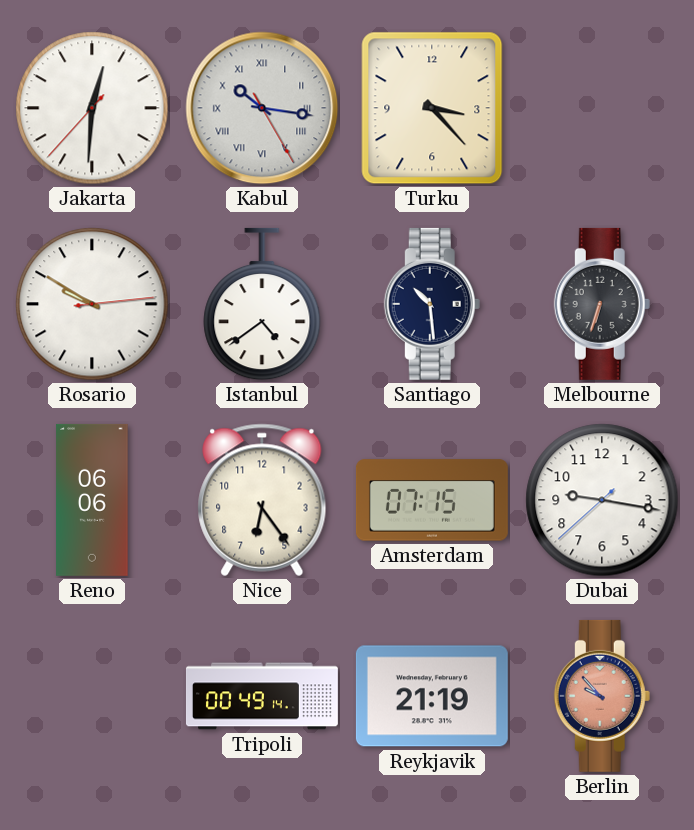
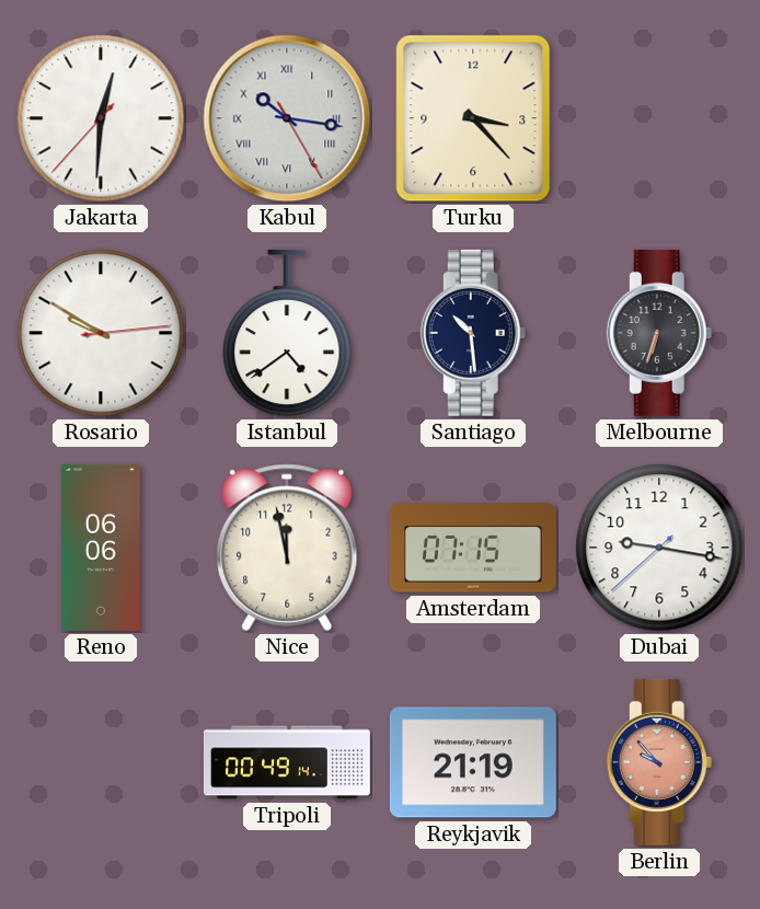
Nice: 6:24 -> 11:58 (287, 548)
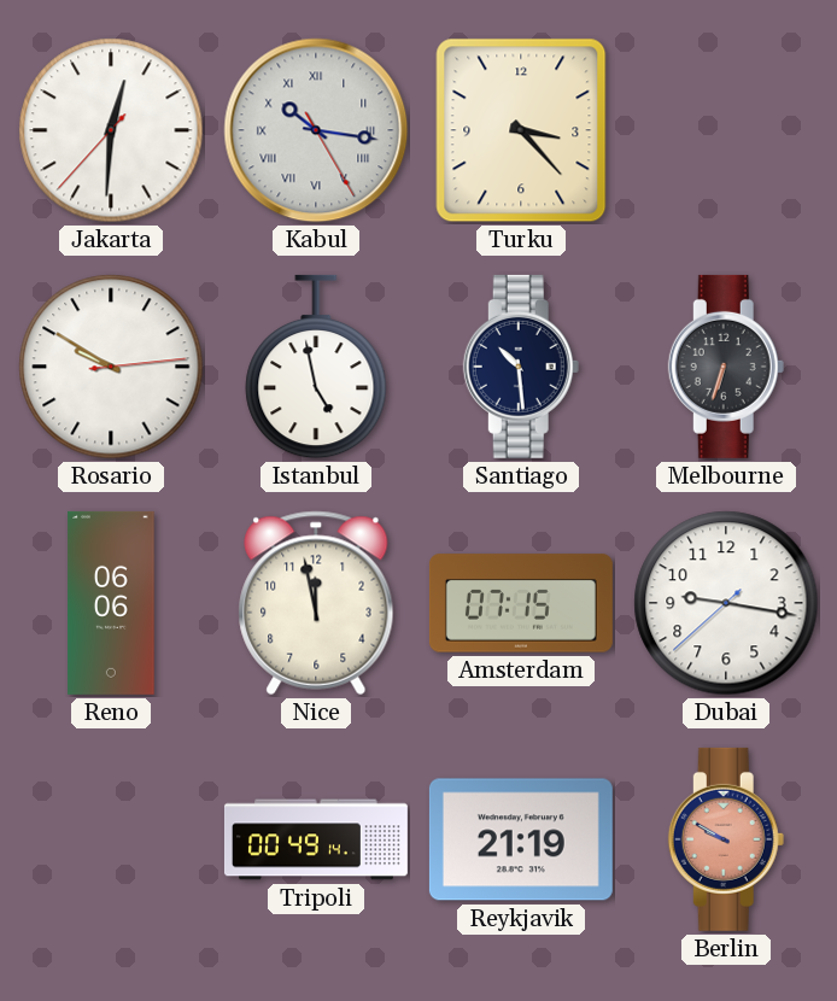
Istanbul: 4:39 -> 4:58 (316, 367)
Berlin: 9:53 -> 9:50 (726, 839)
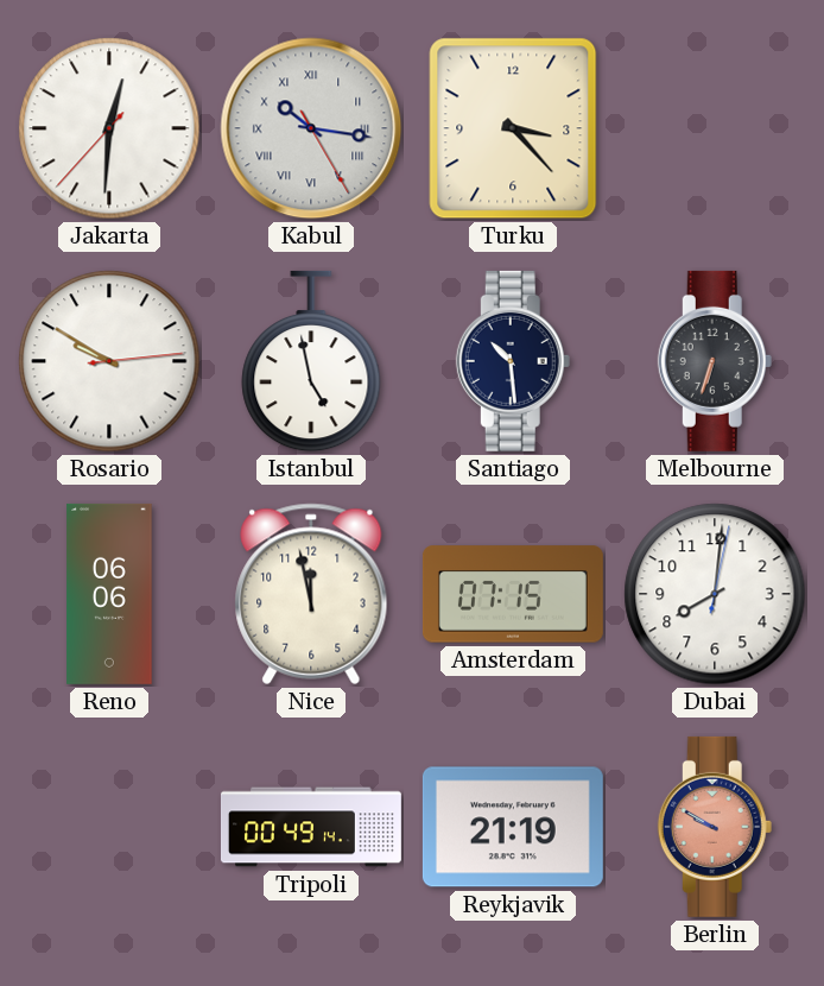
Dubai: 9:16 -> 8:01 (715, 594)
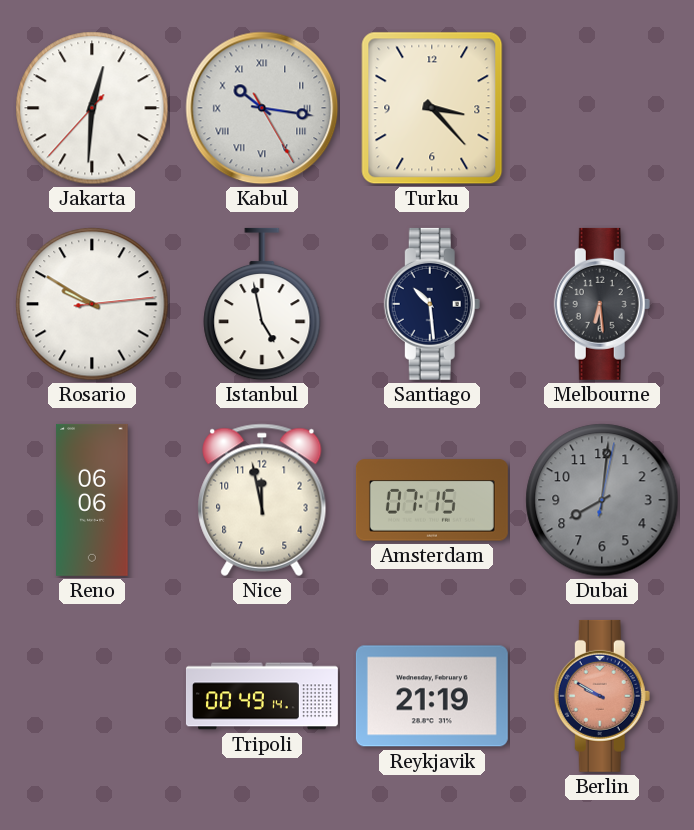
Melbourne: 6:33 -> 6:29 (602, 304)
Dubai dial: white -> grey (602, 500)
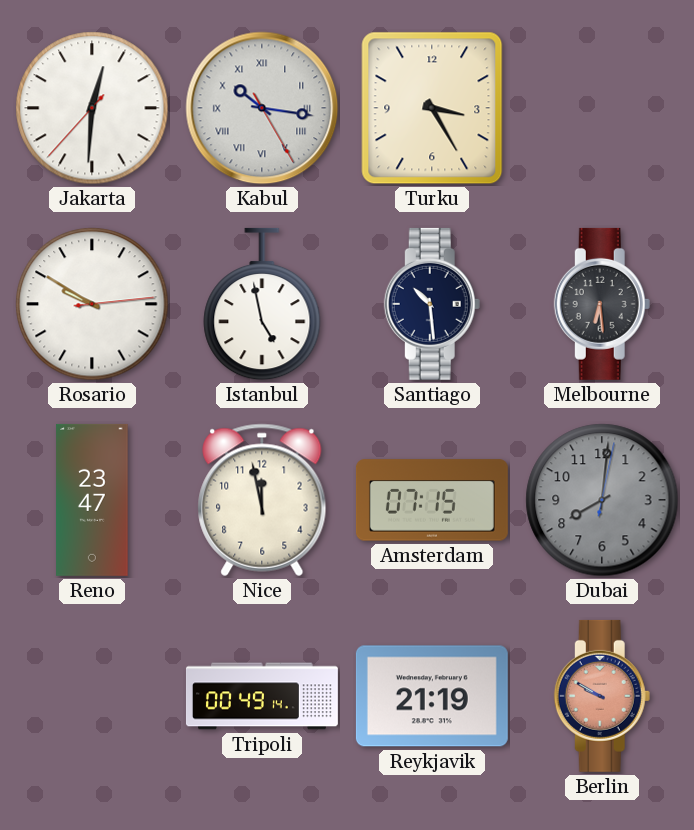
Turku: 3:23 -> 3:25 (432, 108)
Reno: 06:06 -> 23:47 (92, 500)
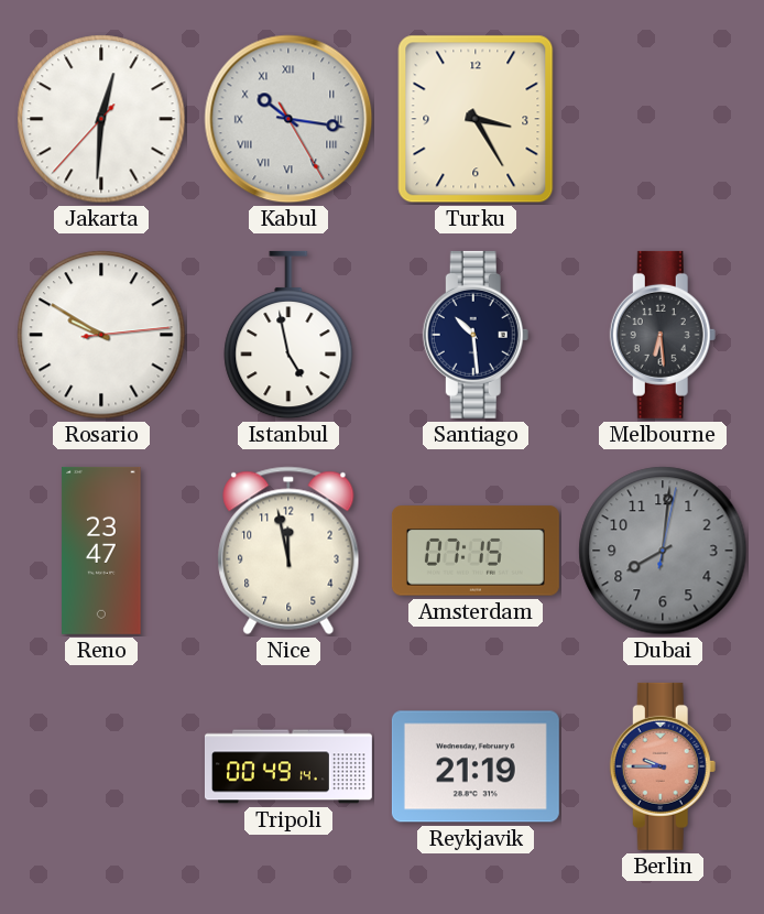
Berlin: 9:50 -> 9:45 (663, 766)
